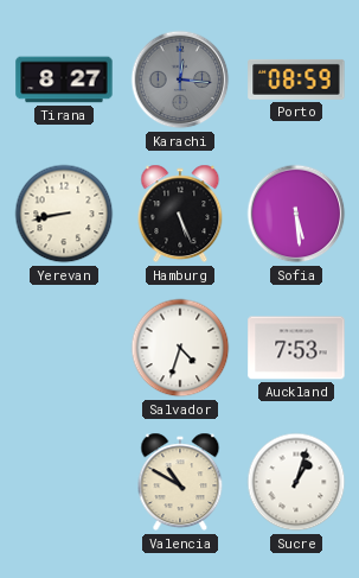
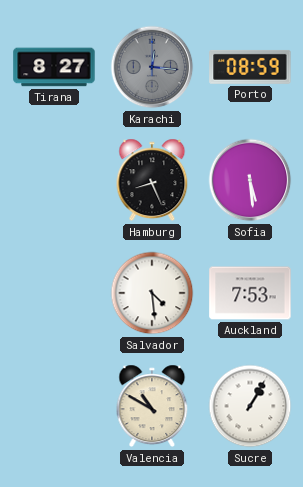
Yerevan: 8:43 -> none (64, 214)
Hamburg: 5:26 -> 8:26 (152, 180)
Salvador: 4:33 -> 4:29 (152, 293)
Sucre: 1:03 -> 1:05 (250, 406)
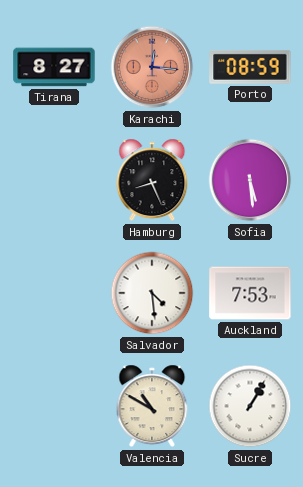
Karachi dial: grey -> salmon (152, 67)
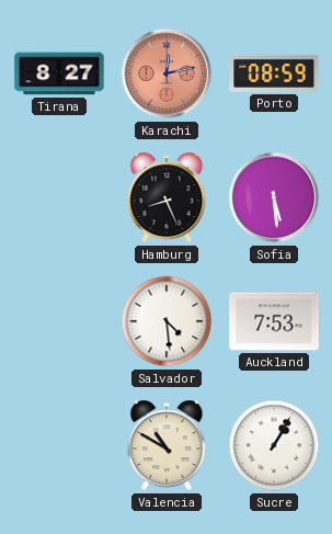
Karachi: 12:16 -> 12:13 (167, 73)
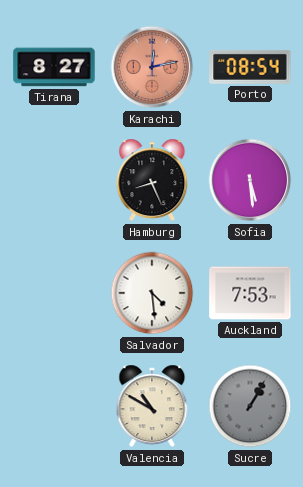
Porto: 08:59 -> 08:54 (250, 67)
Sucre dial: white -> grey (250, 406)
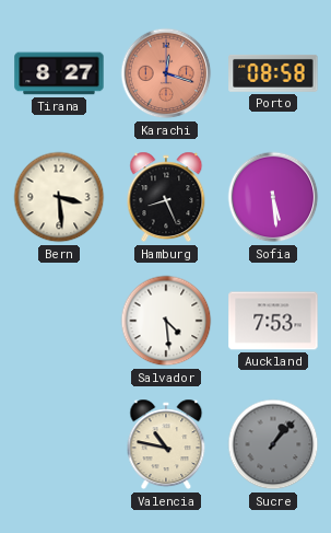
Karachi: 12:13 -> 12:18 (166, 73)
Porto: 08:54 -> 08:58 (273, 73)
Bern: none -> 3:29 (59, 197)
Valencia: 10:50 -> 10:47 (166, 444)
Sucre: 1:05 -> 1:07 (273, 444)
